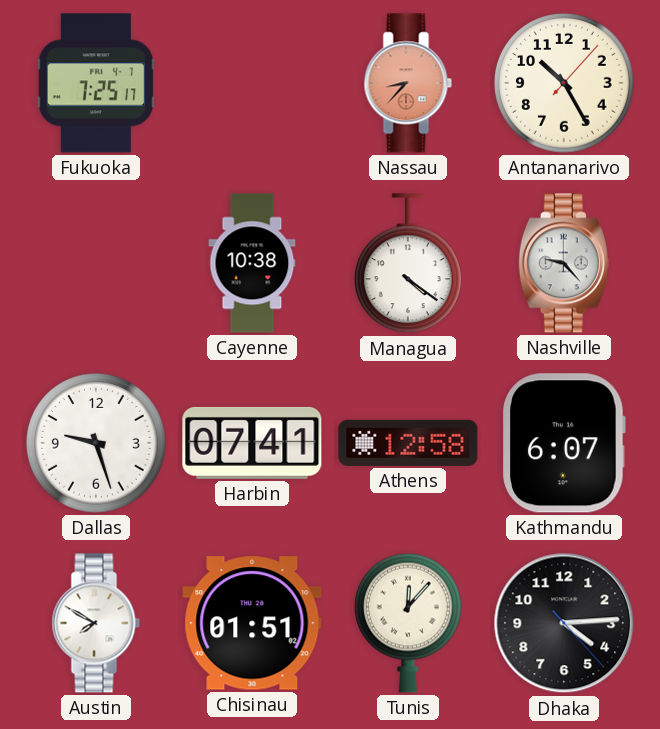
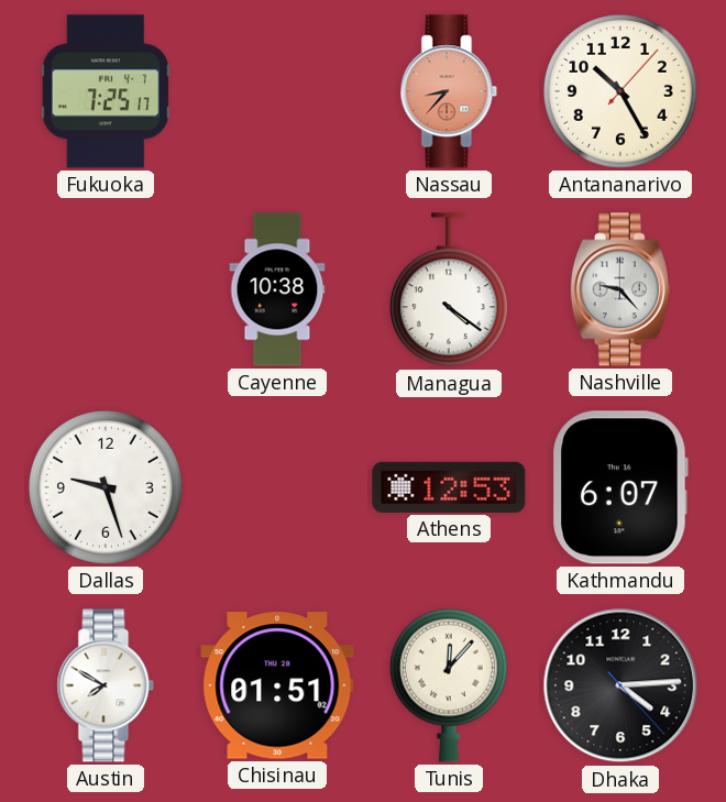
Harbin: 07:41 -> none (252, 443)
Athens: 12:58 -> 12:53 (449, 487)
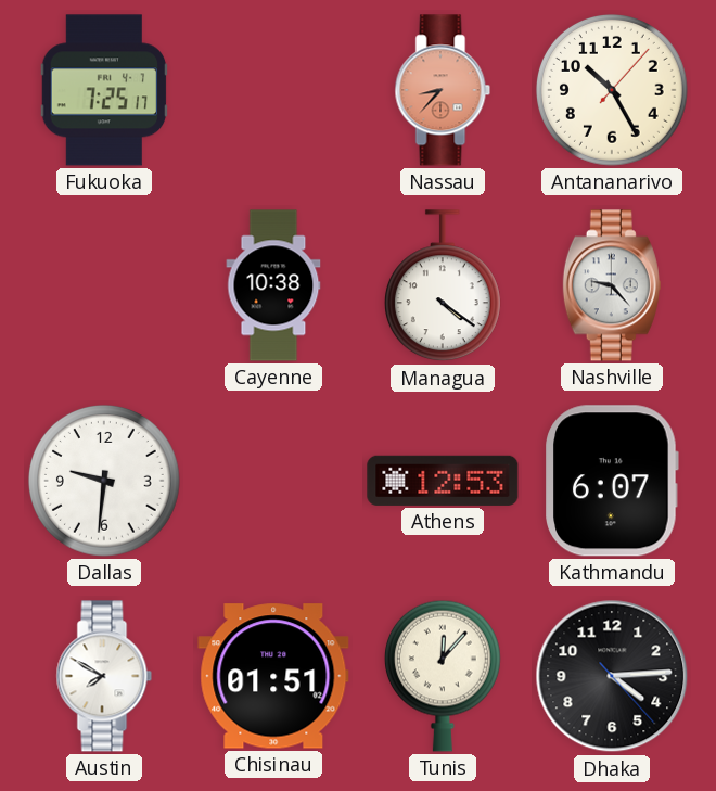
Dallas: 9:27 -> 9:31 (105, 482)
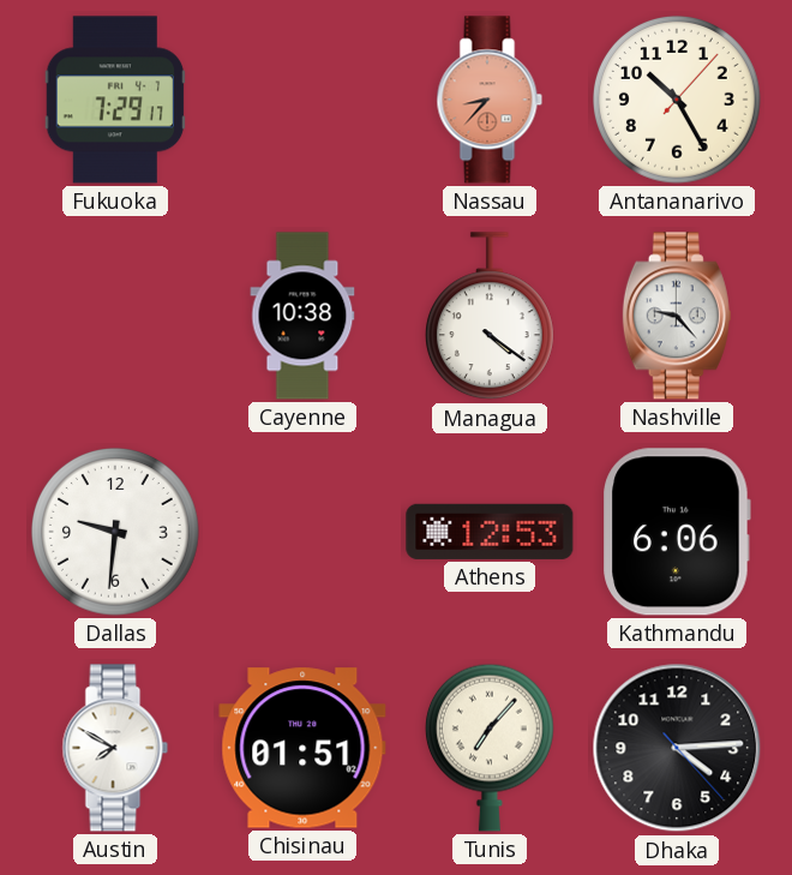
Fukuoka: 7:25 -> 7:29 (115, 100)
Kathmandu: 6:07 -> 6:06 (677, 532)
Tunis: 12:07 -> 7:07 (490, 748)
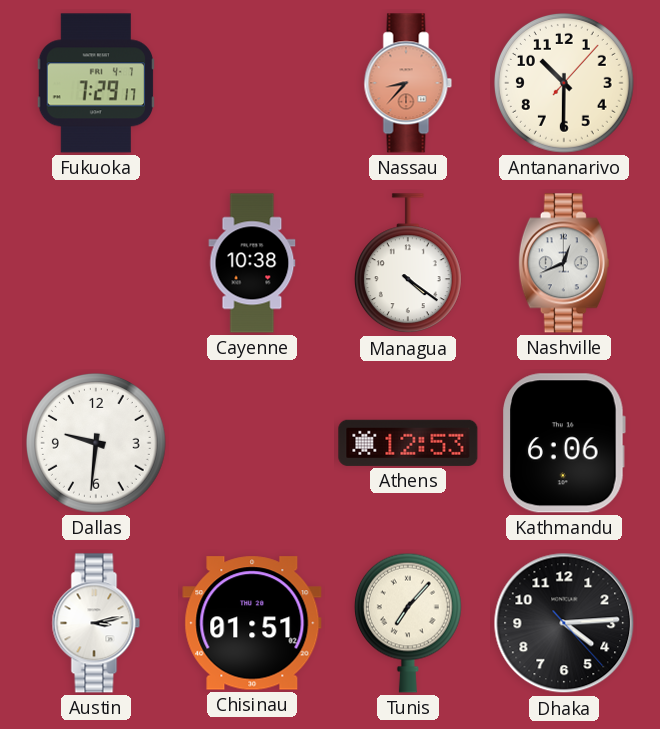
Antananarivo: 10:25 -> 10:30 (565, 84)
Nashville: 9:23 -> 12:41 (564, 263)
Austin: 7:50 -> 3:13 (96, 623)
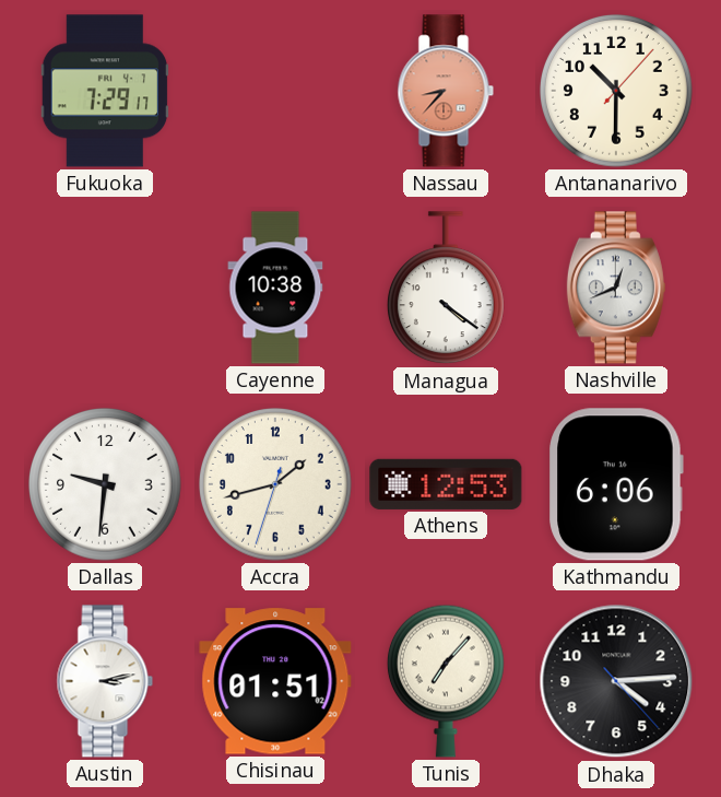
Accra: none -> 1:42 (276, 485)
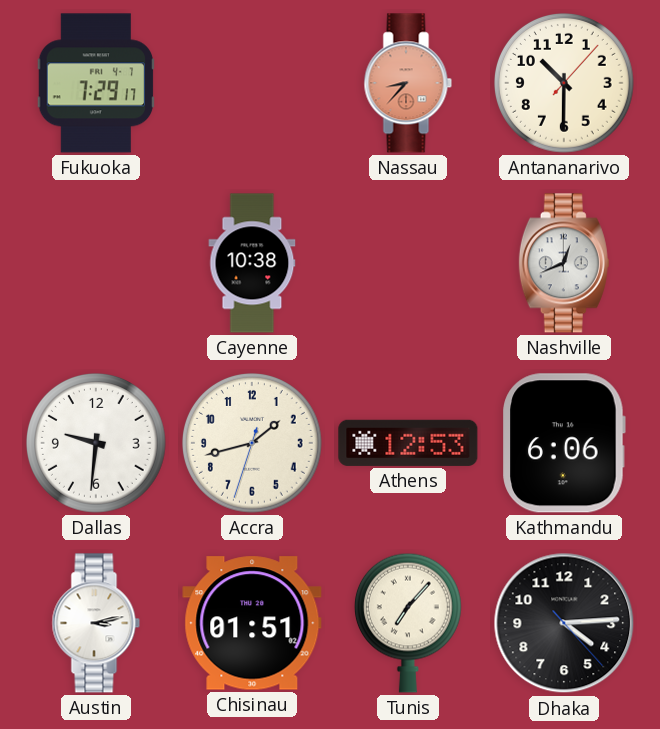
Managua: 4:21 -> none (446, 289)
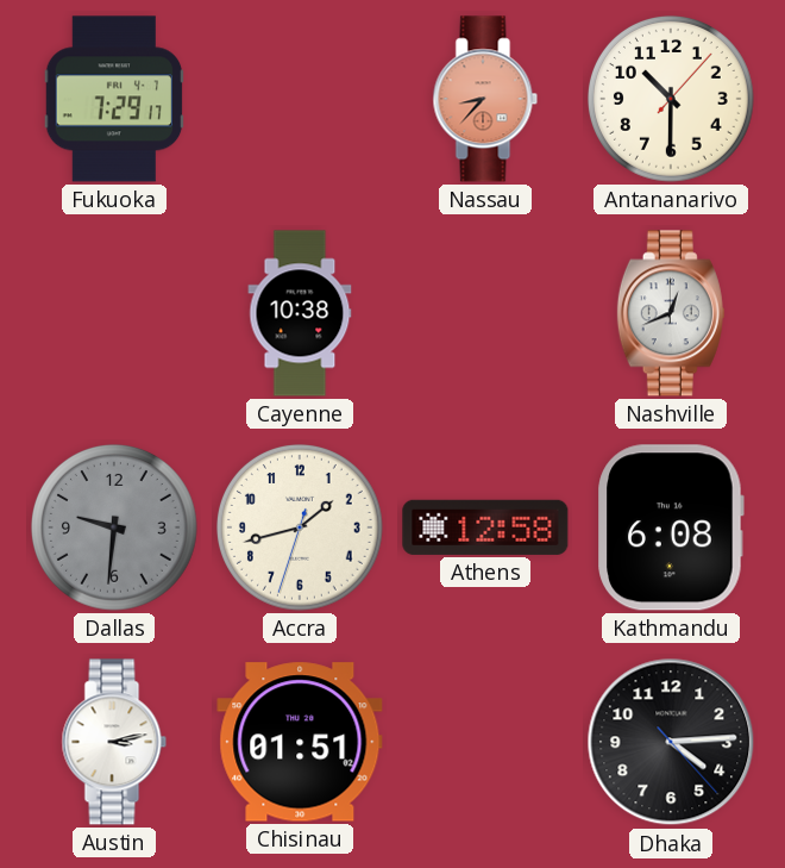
Dallas dial: white -> grey (115, 529)
Athens: 12:53 -> 12:58 (485, 527)
Kathmandu: 6:06 -> 6:08 (671, 527)
Tunis: 7:07 -> none (408, 623)
